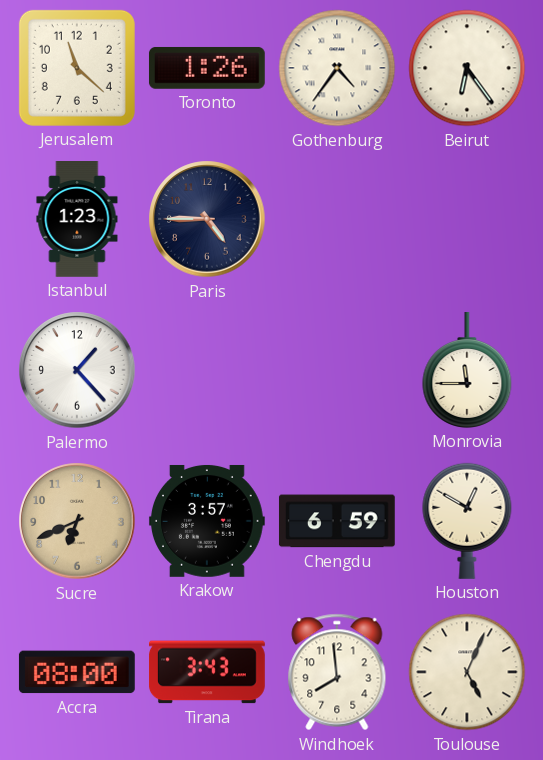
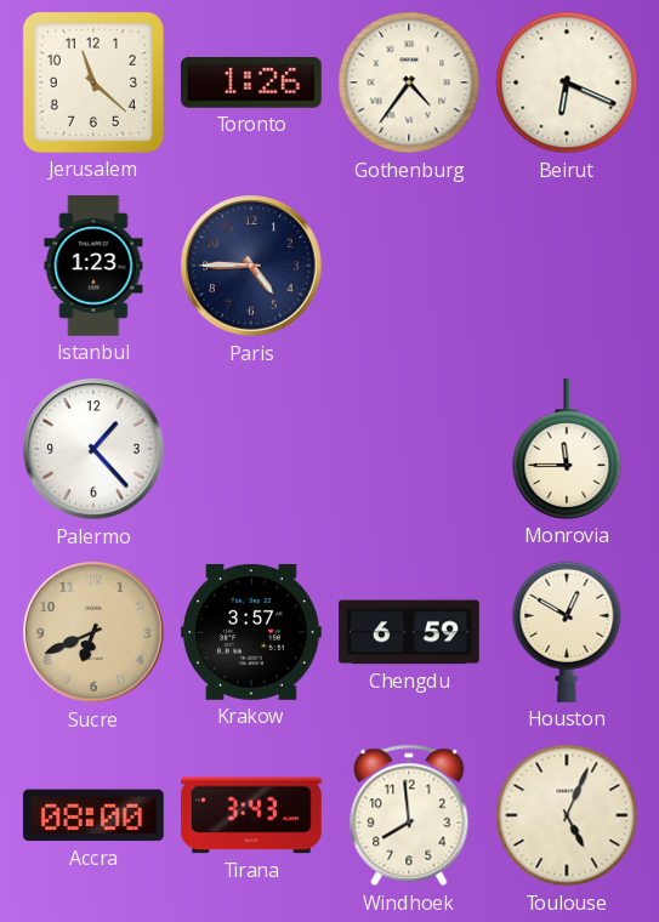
Beirut: 6:24 -> 6:19 (567, 82)
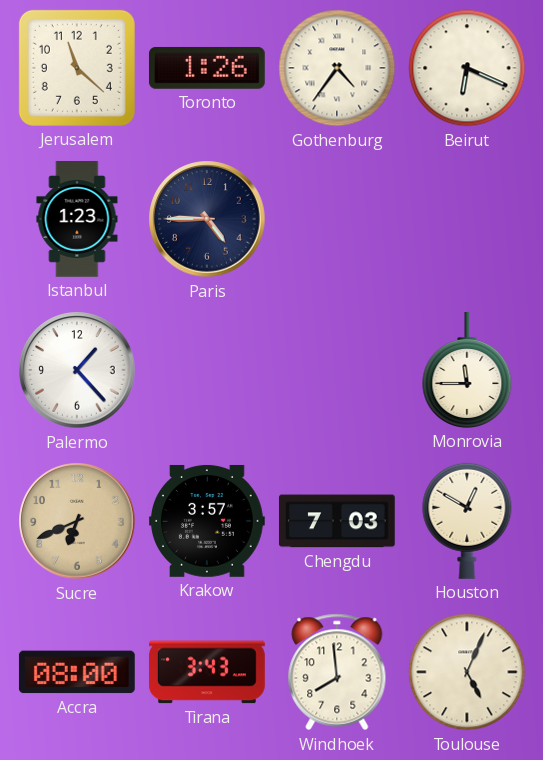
Chengdu: 6:59 -> 7:03 (337, 521)
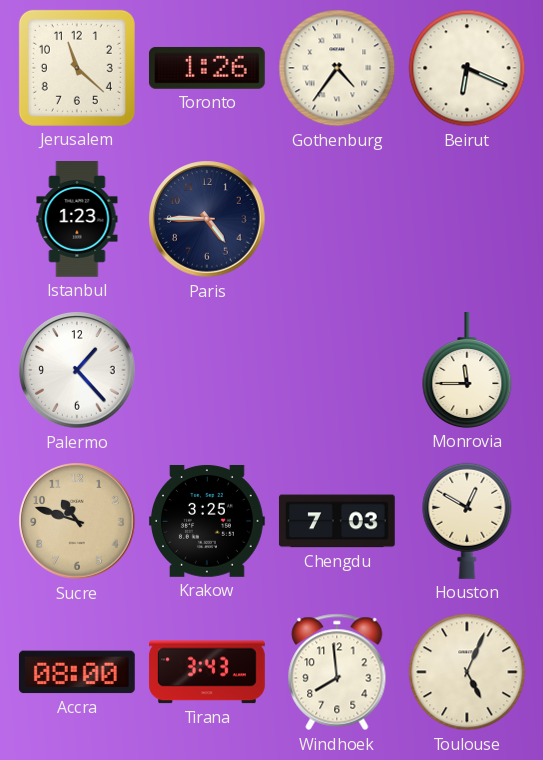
Sucre: 6:41 -> 10:48 (77, 521)
Krakow: 3:57 -> 3:25 (207, 521)
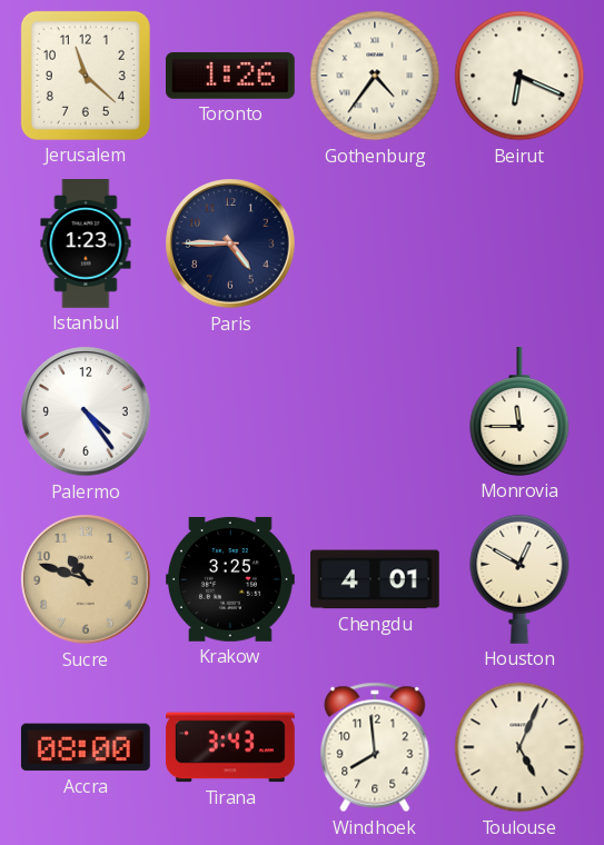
Palermo: 1:23 -> 4:24 (86, 411)
Chengdu: 7:03 -> 4:01 (375, 579)
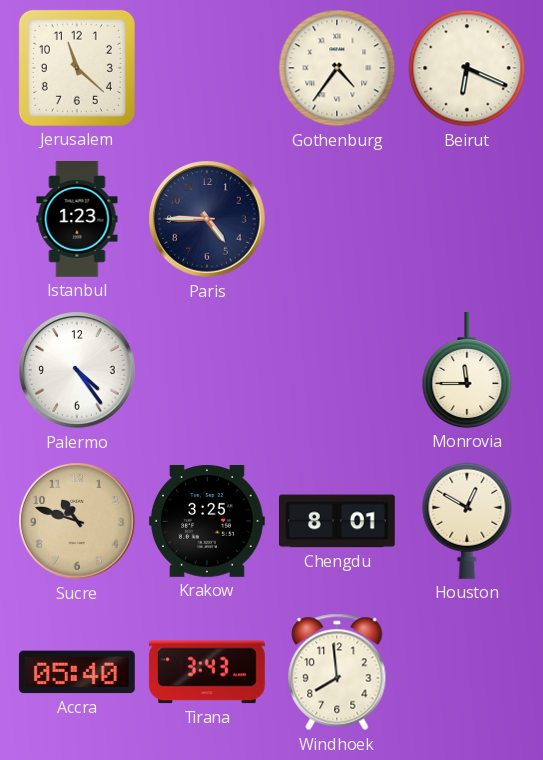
Toronto: 1:26 -> none (230, 76)
Chengdu: 4:01 -> 8:01 (337, 521)
Accra: 08:00 -> 05:40 (77, 672)
Toulouse: 5:04 -> none (519, 747)
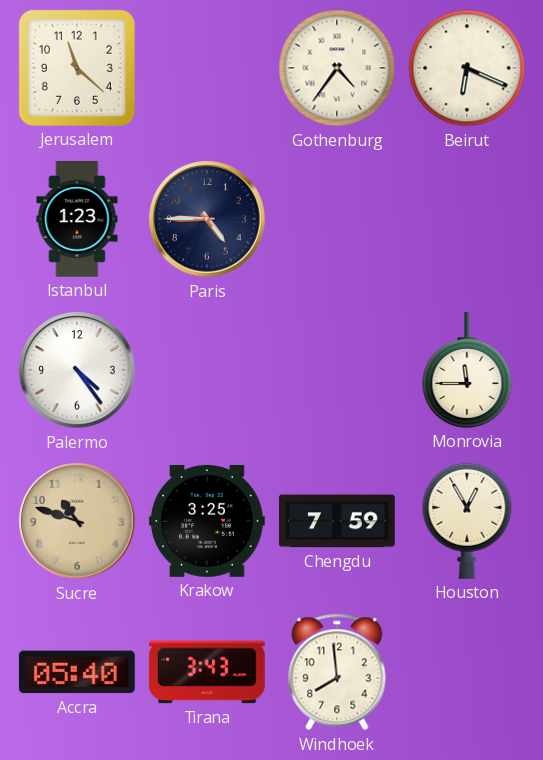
Chengdu: 8:01 -> 7:59 (337, 521)
Houston: 12:50 -> 12:55 (467, 521)
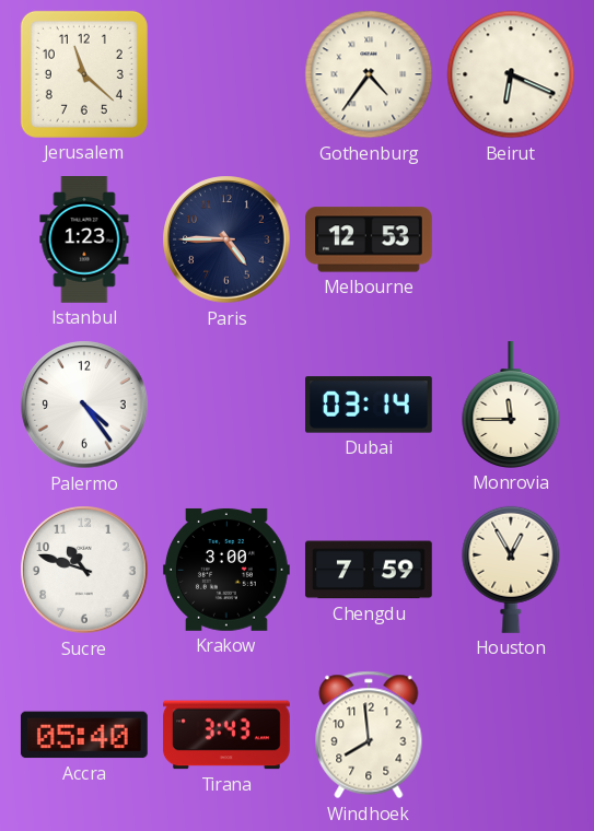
Melbourne: none -> 12:53 (369, 239)
Dubai: none -> 03:14 (370, 405)
Sucre dial: champagne -> white (84, 570)
Krakow: 3:25 -> 3:00 (226, 570)
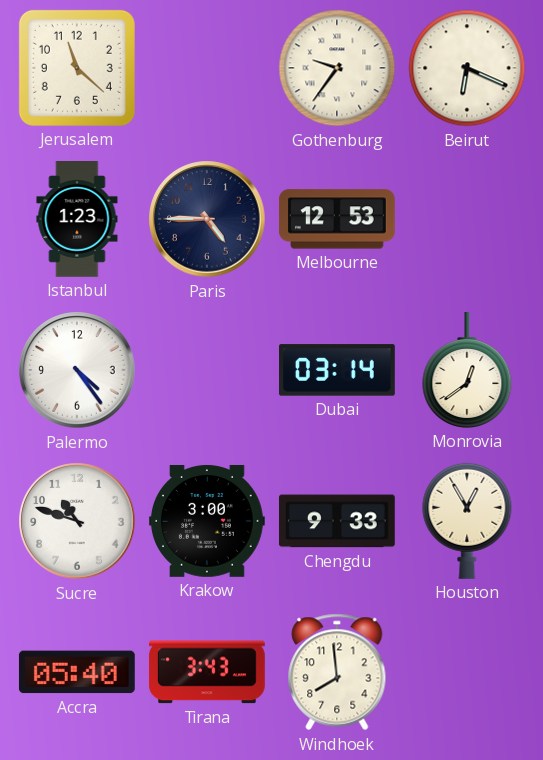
Gothenburg: 4:36 -> 9:36 (337, 68)
Monrovia: 11:45 -> 12:39 (467, 371)
Chengdu: 7:59 -> 9:33 (337, 521)
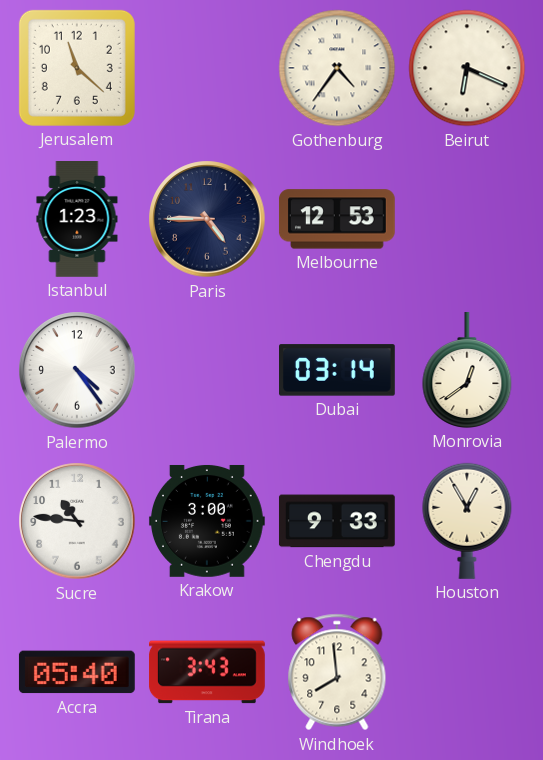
Gothenburg: 9:36 -> 4:36 (337, 68)
Sucre: 10:48 -> 10:46 (77, 521)
